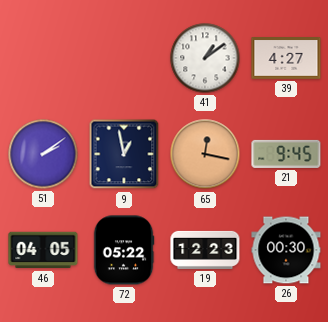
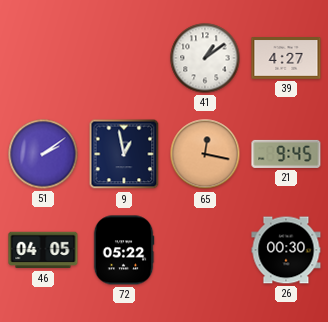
19: 12:23 -> none (205, 250)
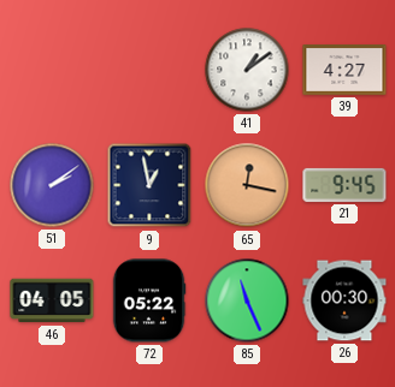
85: none -> 11:26 (247, 300)
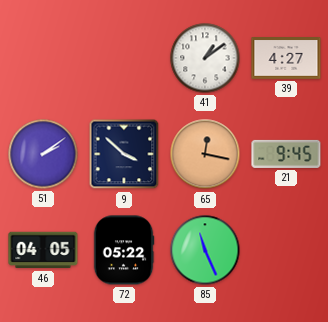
9: 12:58 -> 3:52 (124, 154)
26: 00:30 -> none (344, 300)
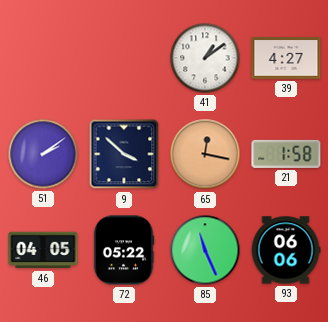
21: 9:45 -> 1:58 (286, 154)
93: none -> 06:06 (286, 250)
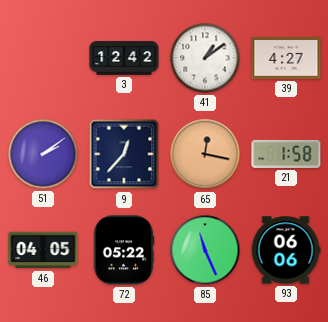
3: none -> 12:42 (124, 58)
9: 3:52 -> 12:37 (124, 154)
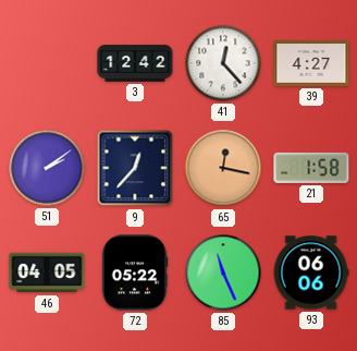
41: 1:09 -> 12:23 (223, 63)
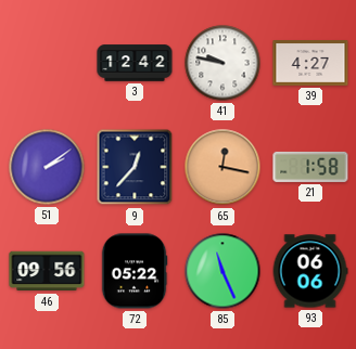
41: 12:23 -> 9:47 (223, 63)
46: 04:05 -> 09:56 (47, 271)
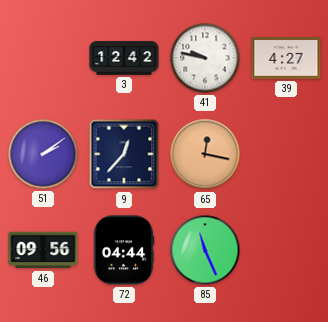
21: 1:58 -> none (310, 167)
72: 05:22 -> 04:44 (124, 250)
93: 06:06 -> none (310, 271)
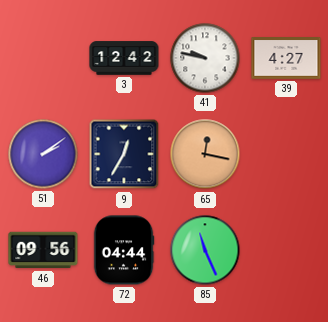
9: 12:37 -> 12:35 (124, 154)
